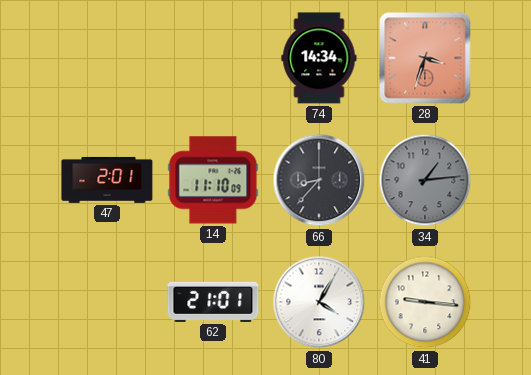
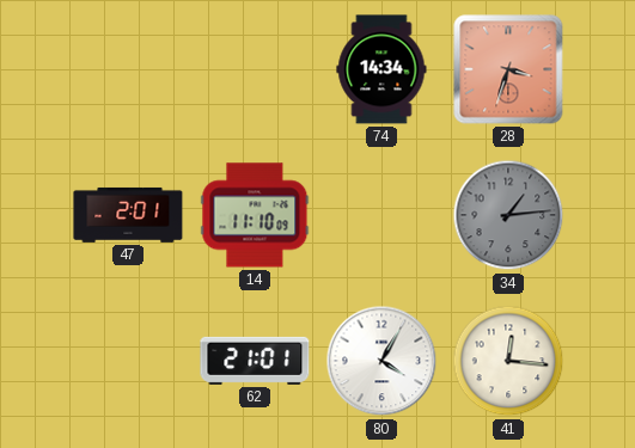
66: 8:37 -> none (319, 180)
41: 9:16 -> 12:16 (508, 361)
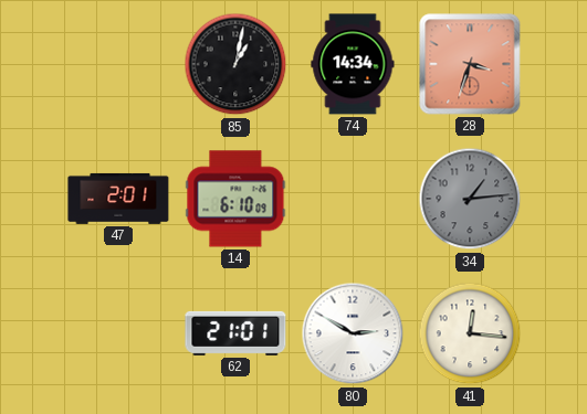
85: none -> 1:02 (235, 64)
14: 11:10 -> 6:10 (235, 199)
80: 4:05 -> 2:50 (353, 333)
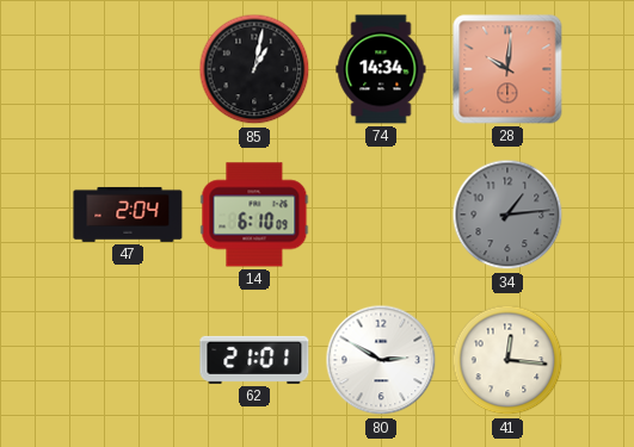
28: 3:33 -> 10:01 (507, 69)
47: 2:01 -> 2:04 (128, 215)
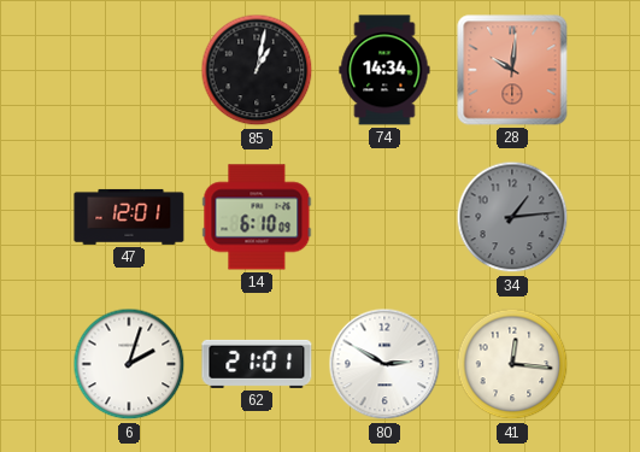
47: 2:04 -> 12:01 (129, 217)
6: none -> 2:03 (129, 364)
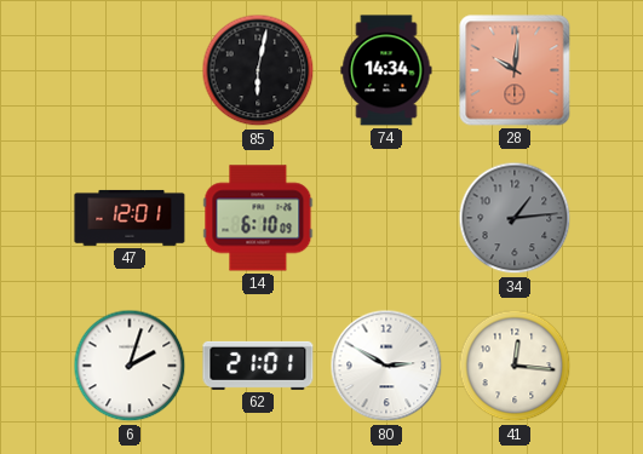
85: 1:02 -> 6:02 (258, 70)
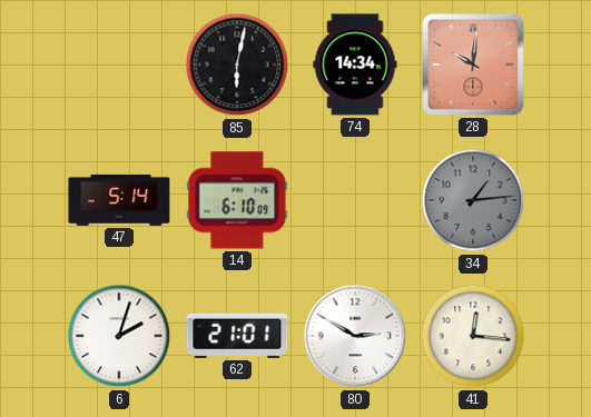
47: 12:01 -> 5:14 (119, 200)
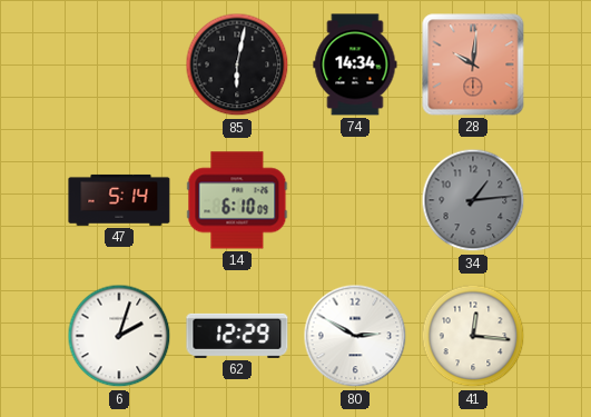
62: 21:01 -> 12:29 (237, 336)
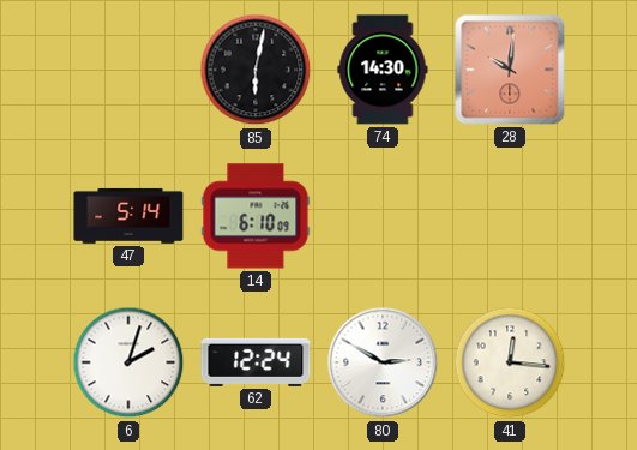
74: 14:34 -> 14:30 (383, 70)
34: 1:14 -> none (473, 200)
62: 12:29 -> 12:24 (256, 362)
